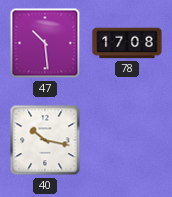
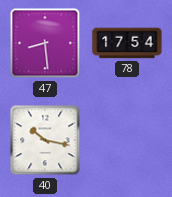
47: 10:29 -> 8:29 (45, 43)
78: 17:08 -> 17:54 (127, 43)
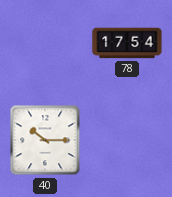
47: 8:29 -> none (45, 43)
40: 10:17 -> 10:15 (45, 140)
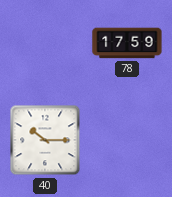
78: 17:54 -> 17:59 (127, 43)
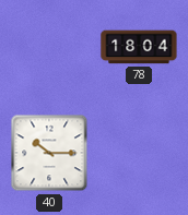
78: 17:59 -> 18:04 (139, 47)
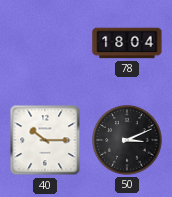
50: none -> 3:11 (127, 140)
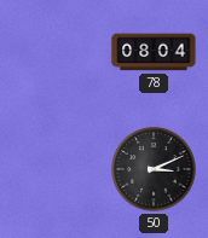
78: 18:04 -> 08:04 (154, 52)
40: 10:15 -> none (45, 140)
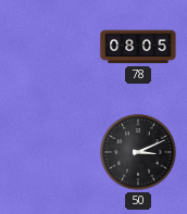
78: 08:04 -> 08:05 (138, 47)
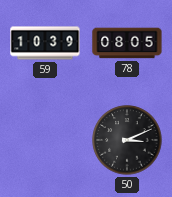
59: none -> 10:39 (45, 43)
